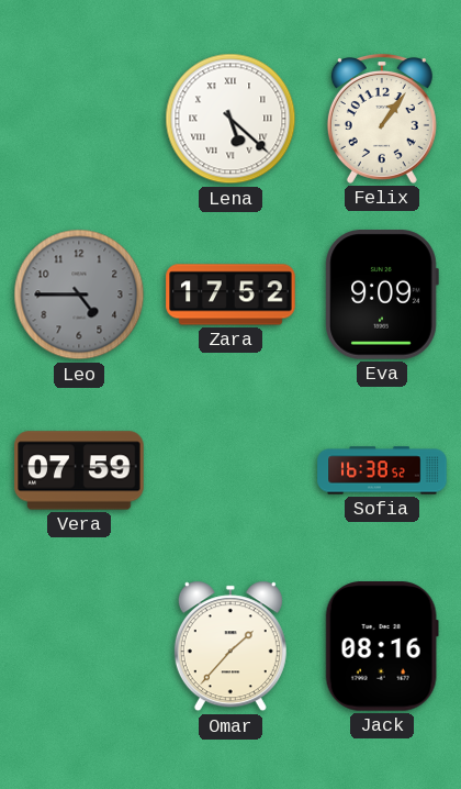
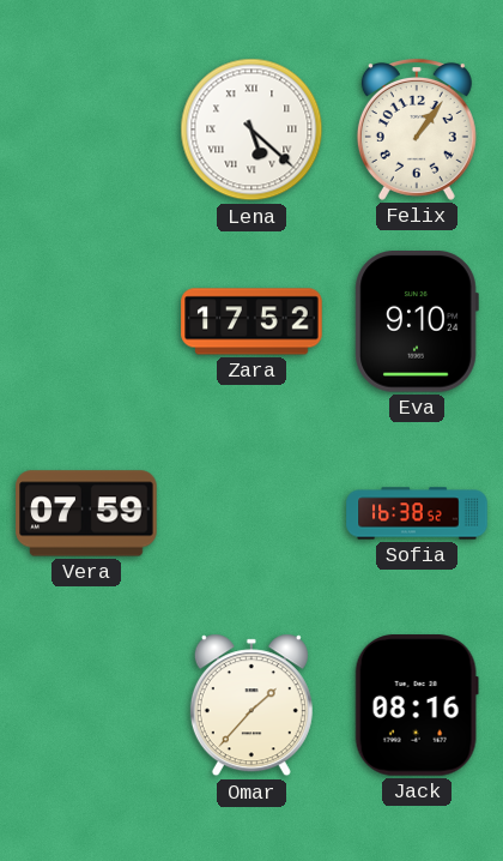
Leo: 4:45 -> none (79, 295)
Eva: 9:09 -> 9:10 (417, 321)
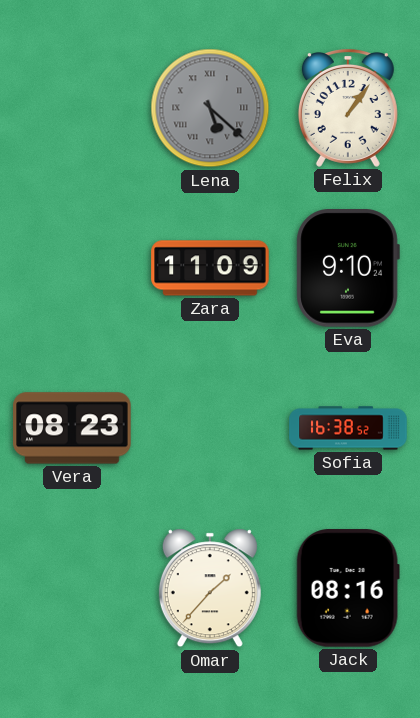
Lena dial: white -> grey (210, 108)
Zara: 17:52 -> 11:09 (210, 268)
Vera: 07:59 -> 08:23 (72, 428)
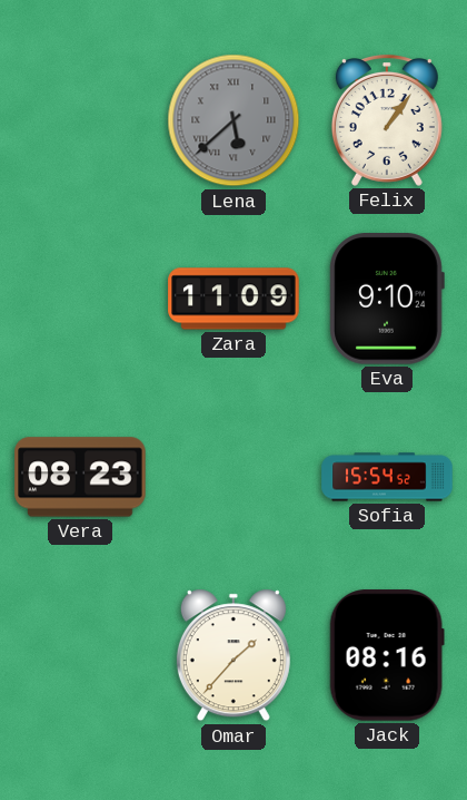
Lena: 5:22 -> 5:38 (233, 120)
Sofia: 16:38 -> 15:54 (387, 477)
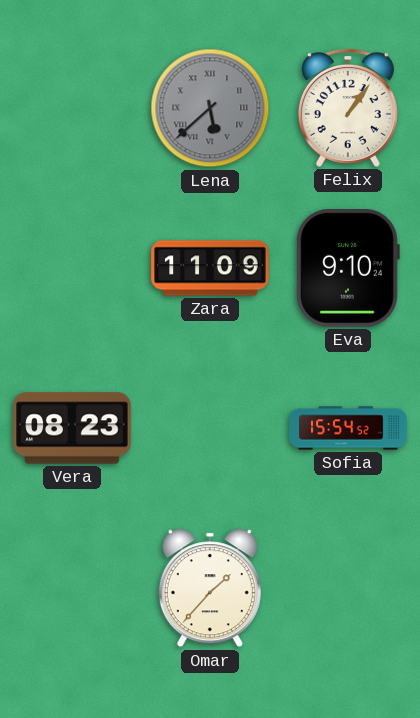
Jack: 08:16 -> none (387, 655)
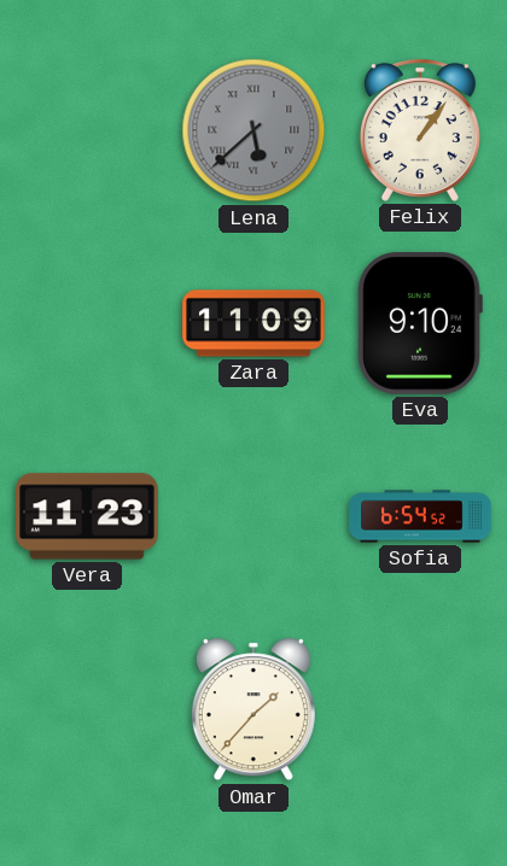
Vera: 08:23 -> 11:23 (87, 516)
Sofia: 15:54 -> 6:54 (420, 516)
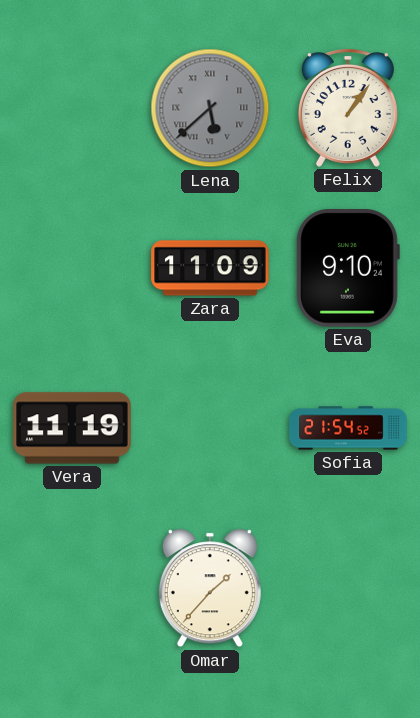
Vera: 11:23 -> 11:19 (72, 428)
Sofia: 6:54 -> 21:54 (348, 428)
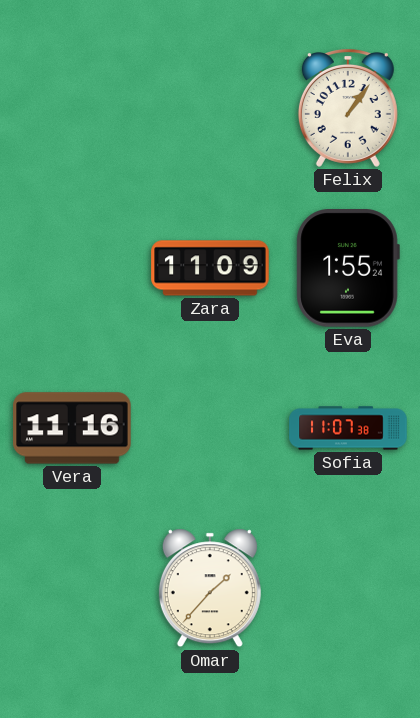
Lena: 5:38 -> none (210, 108)
Eva: 9:10 -> 1:55 (348, 268)
Vera: 11:19 -> 11:16 (72, 428)
Sofia: 21:54 -> 11:07 (348, 428)
